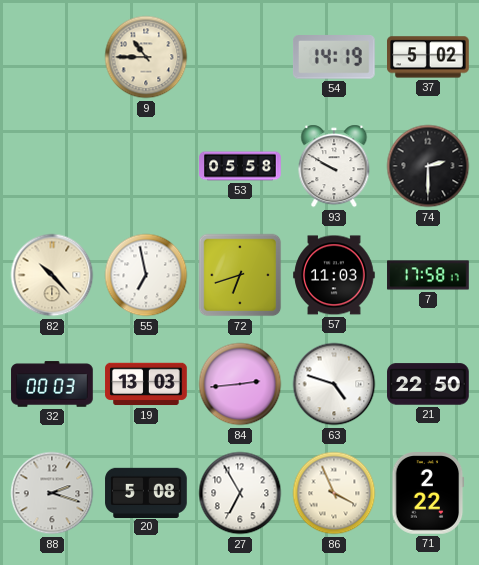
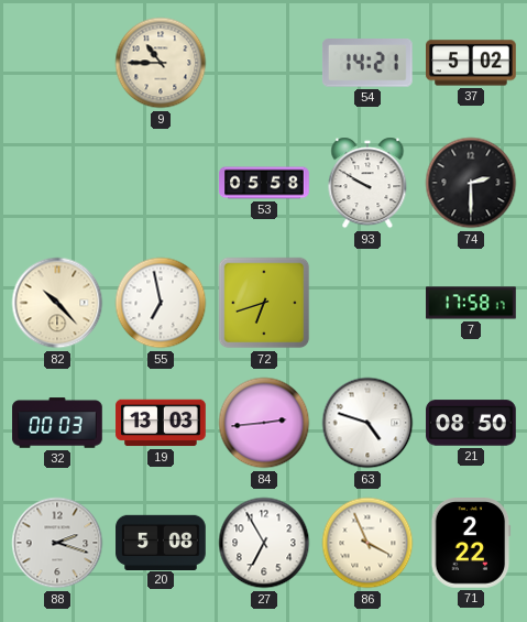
54: 14:19 -> 14:21 (367, 64)
57: 11:03 -> none (334, 275)
21: 22:50 -> 08:50 (471, 423)
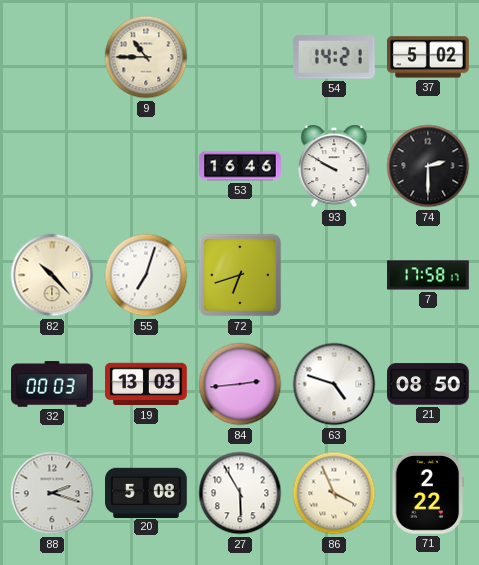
53: 05:58 -> 16:46 (240, 166)
55: 6:58 -> 7:03 (146, 275)
27: 6:55 -> 5:55 (240, 493)
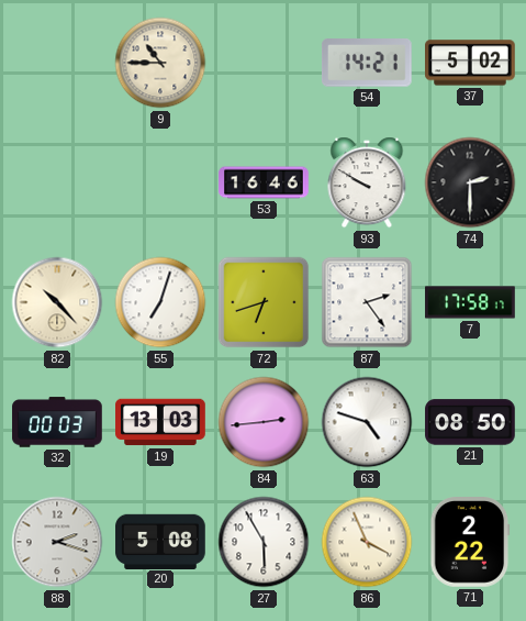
87: none -> 2:24 (367, 302)
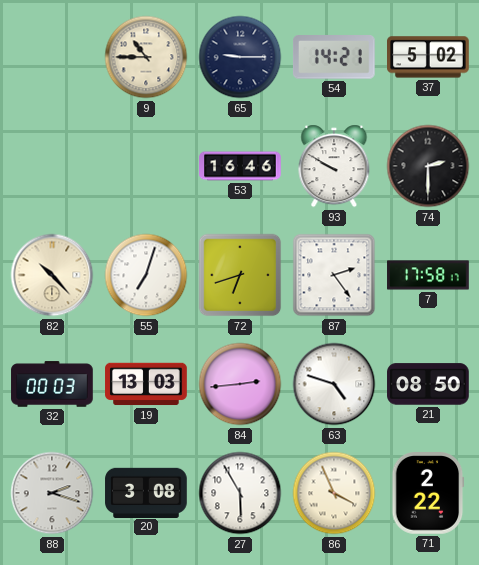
65: none -> 9:15 (240, 57)
20: 5:08 -> 3:08 (146, 492)
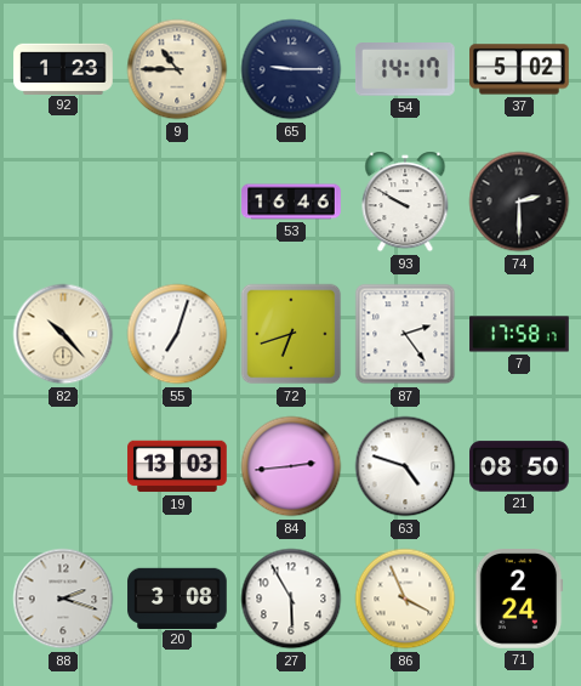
92: none -> 1:23 (63, 68)
54: 14:21 -> 14:17 (405, 70)
32: 00:03 -> none (52, 384)
71: 2:22 -> 2:24 (519, 599)
